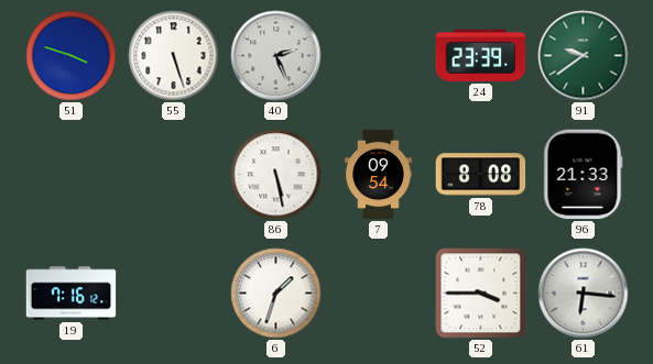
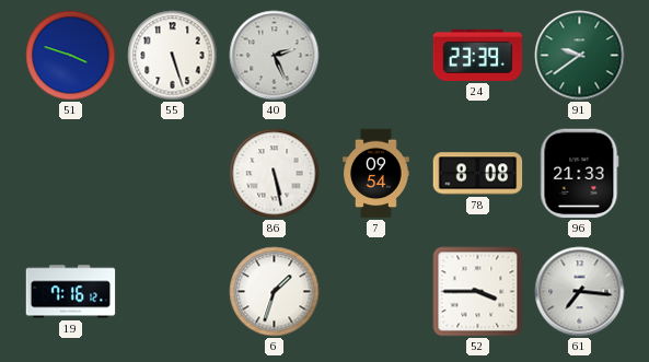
61: 6:16 -> 7:16 (580, 292)
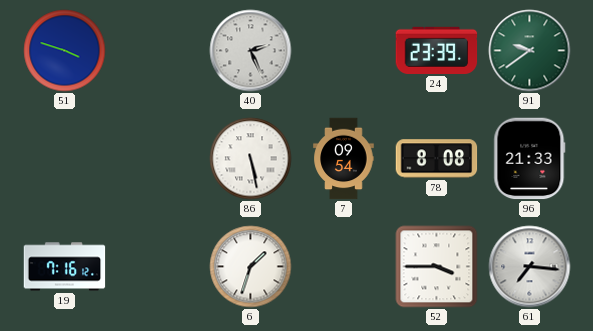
55: 5:27 -> none (173, 56)
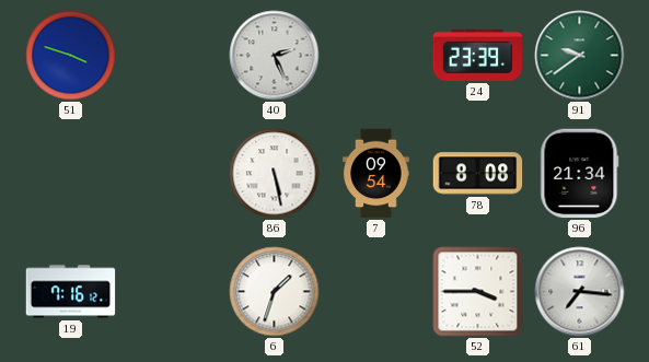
96: 21:33 -> 21:34 (580, 174)
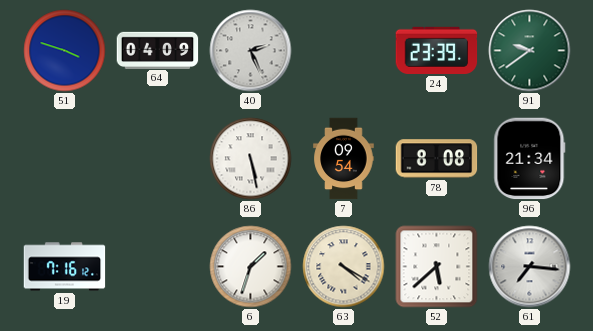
64: none -> 04:09 (158, 50)
63: none -> 4:20 (344, 267)
52: 3:45 -> 5:38 (437, 267)
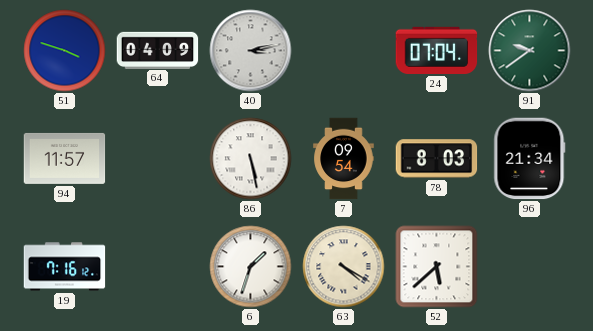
40: 2:26 -> 3:13 (251, 51)
24: 23:39 -> 07:04 (437, 50)
94: none -> 11:57 (65, 158)
78: 8:08 -> 8:03 (437, 159)
61: 7:16 -> none (530, 267)
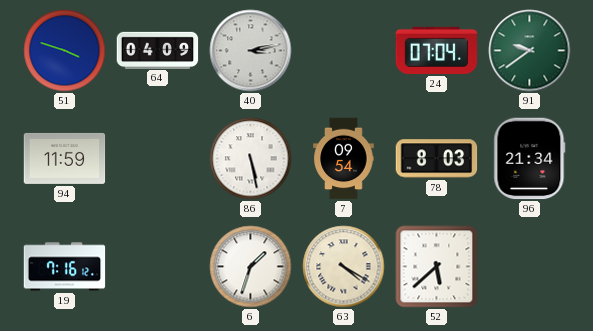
94: 11:57 -> 11:59 (65, 158)
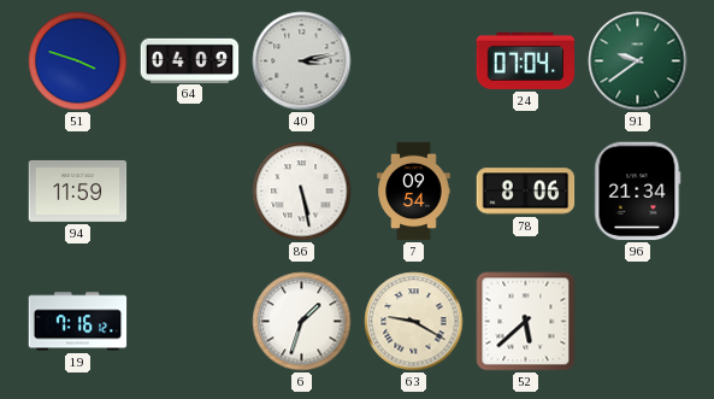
78: 8:03 -> 8:06 (526, 192)
63: 4:20 -> 9:20 (414, 322)
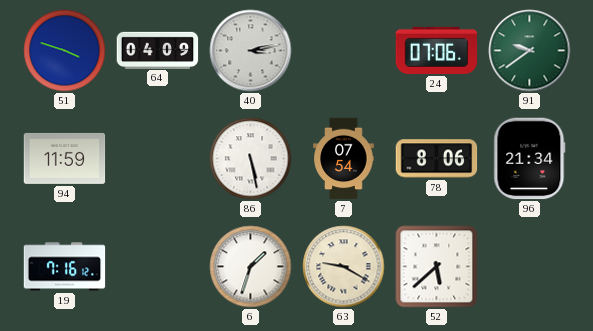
24: 07:04 -> 07:06 (437, 50)
7: 09:54 -> 07:54 (344, 159)
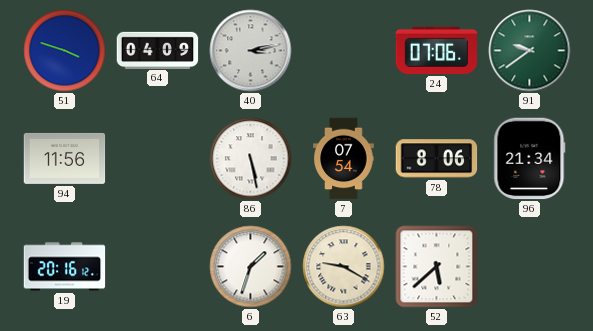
94: 11:59 -> 11:56 (65, 158)
19: 7:16 -> 20:16 (65, 267)
